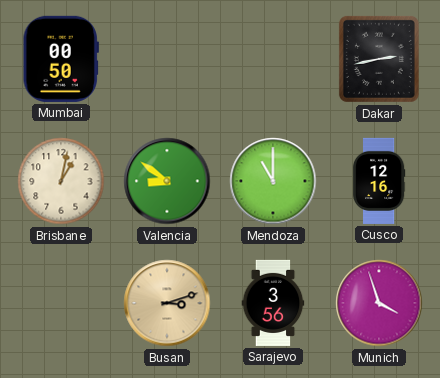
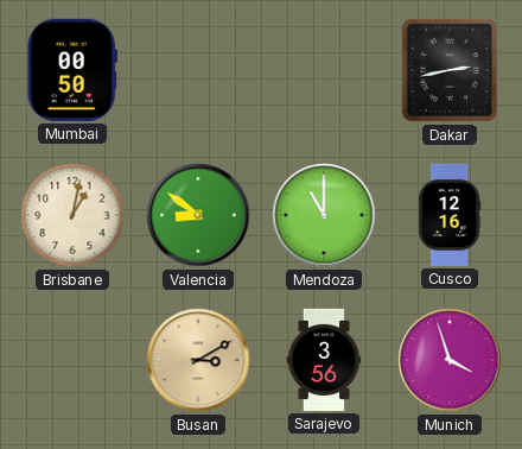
Busan: 3:12 -> 3:10 (198, 360)
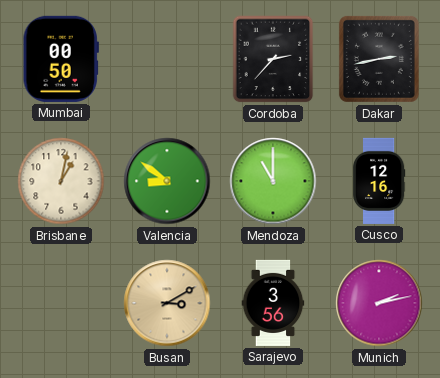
Cordoba: none -> 2:37 (273, 59)
Munich: 3:57 -> 2:13 (379, 303)
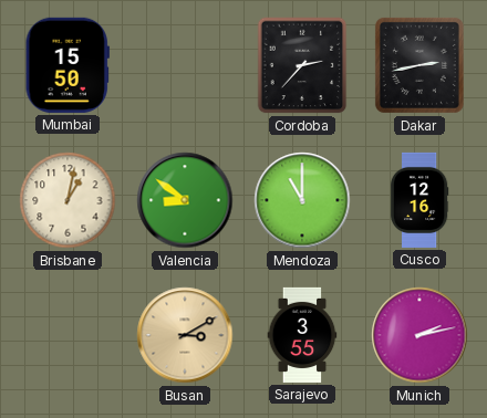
Mumbai: 00:50 -> 15:50 (68, 65)
Sarajevo: 3:56 -> 3:55 (302, 335)
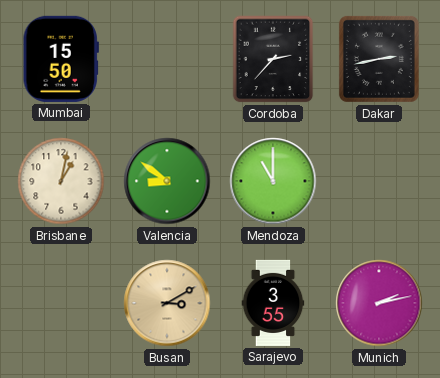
Cusco: 12:16 -> none (419, 200)
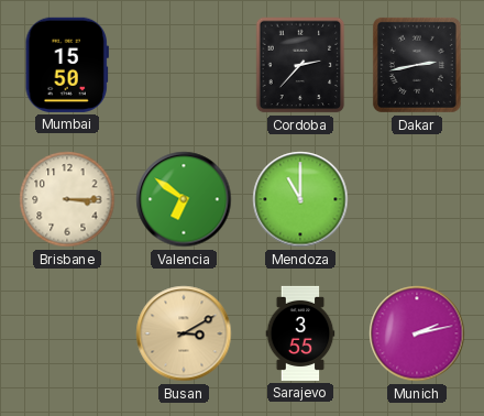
Brisbane: 1:02 -> 3:15 (67, 199)
Valencia: 8:51 -> 6:51 (184, 199)
